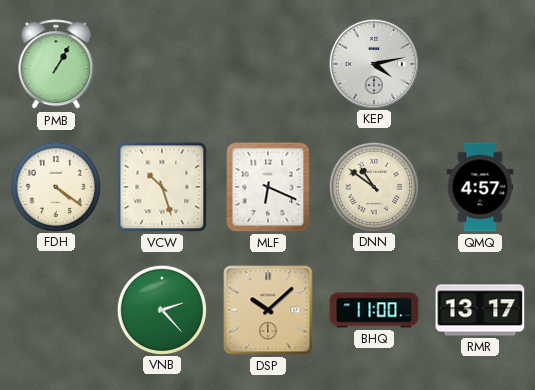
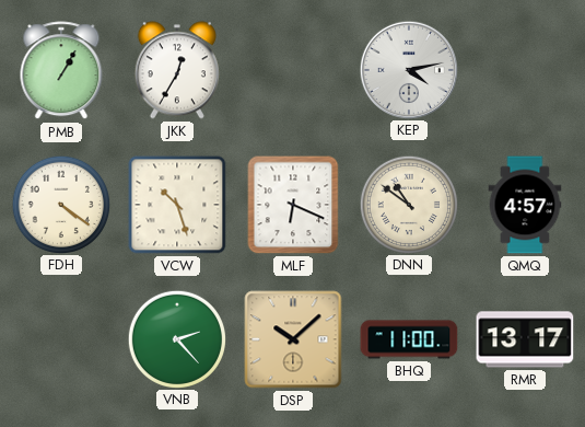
JKK: none -> 12:35 (177, 70)
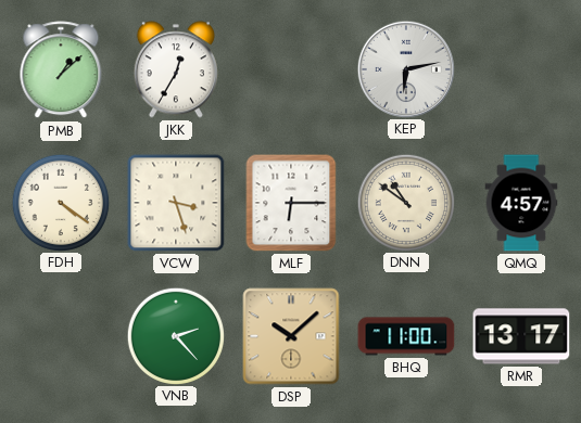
PMB: 1:05 -> 1:08 (61, 70)
KEP: 4:13 -> 6:13 (405, 68)
VCW: 10:27 -> 3:27 (176, 203)
MLF: 6:19 -> 6:15 (291, 203)
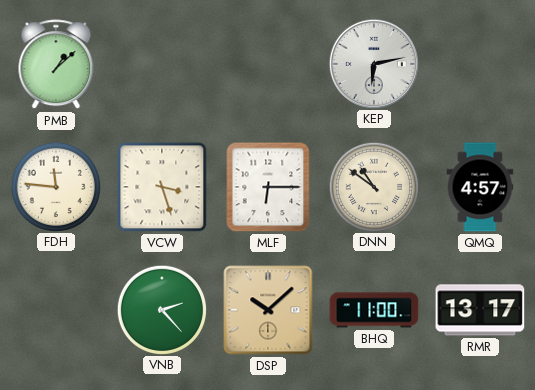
JKK: 12:35 -> none (176, 69)
FDH: 4:21 -> 11:46 (55, 186)
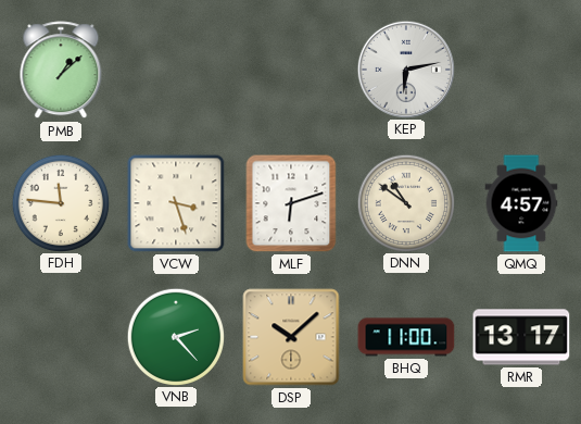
MLF: 6:15 -> 6:12 (291, 203)
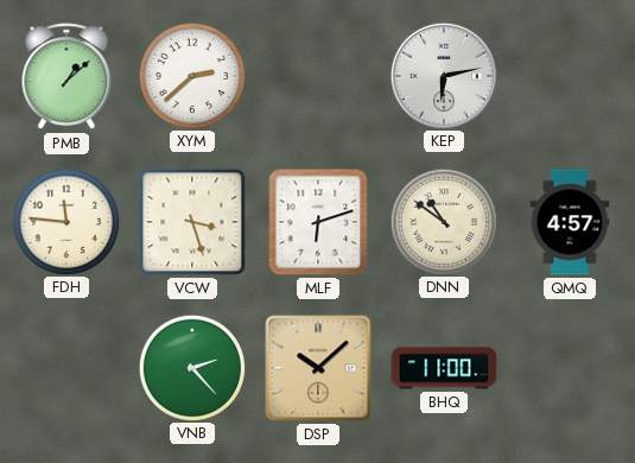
XYM: none -> 2:38 (191, 75)
RMR: 13:17 -> none (521, 337)
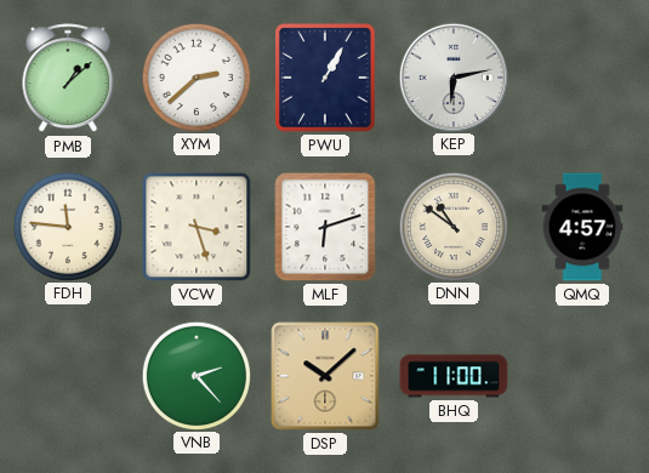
PWU: none -> 1:05 (325, 78)
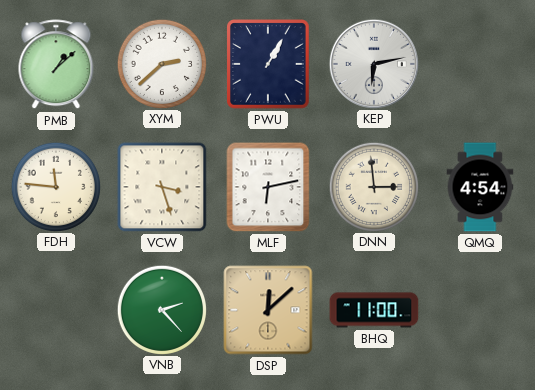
MLF: 6:12 -> 6:13 (268, 187)
DNN: 10:51 -> 2:59 (373, 186)
QMQ: 4:57 -> 4:54 (480, 187)
DSP: 10:08 -> 12:08 (268, 310)
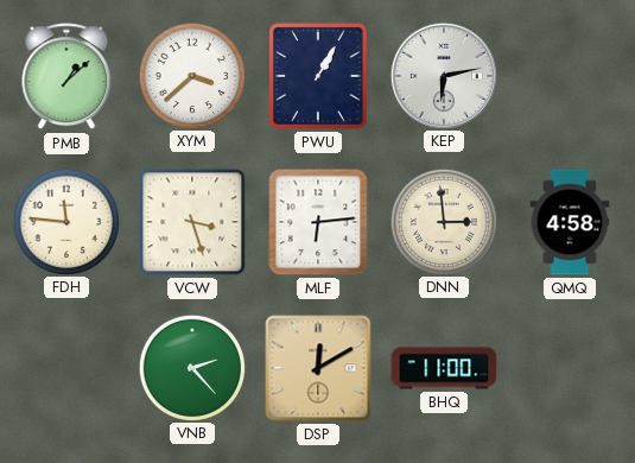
XYM: 2:38 -> 3:38 (191, 75)
MLF: 6:13 -> 6:14 (318, 222)
QMQ: 4:54 -> 4:58 (570, 222)
DSP: 12:08 -> 12:10 (318, 368)
